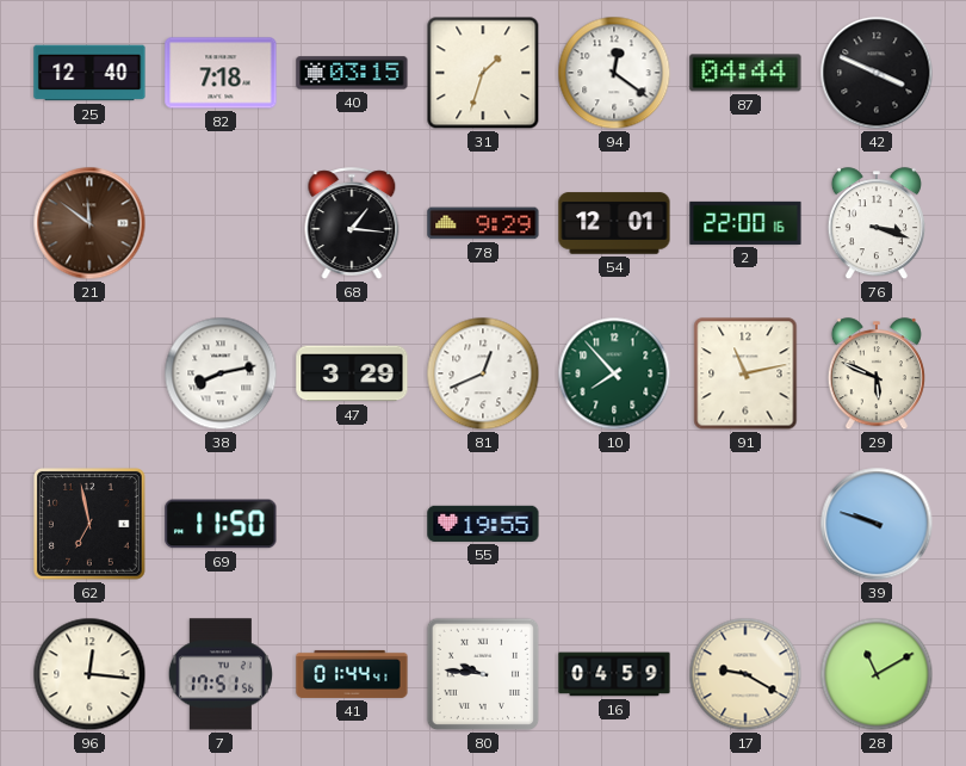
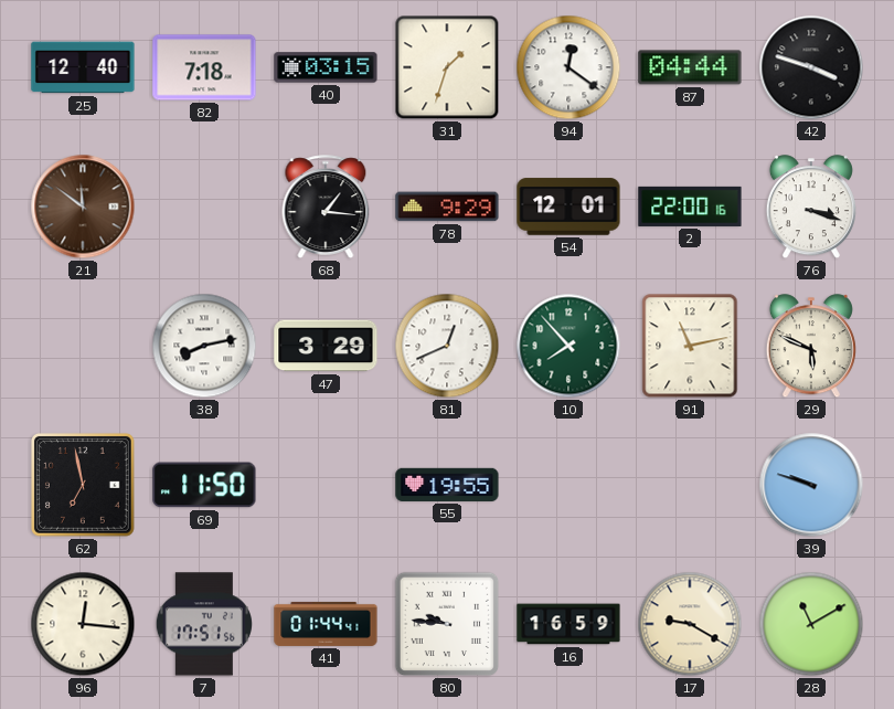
42: 3:49 -> 3:48 (811, 67)
16: 04:59 -> 16:59 (568, 624)
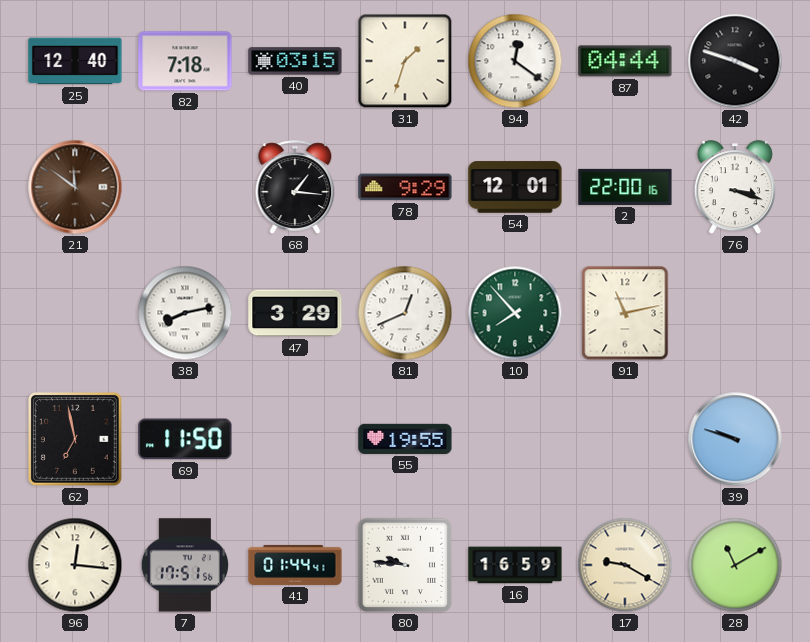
29: 5:49 -> none (811, 347)
